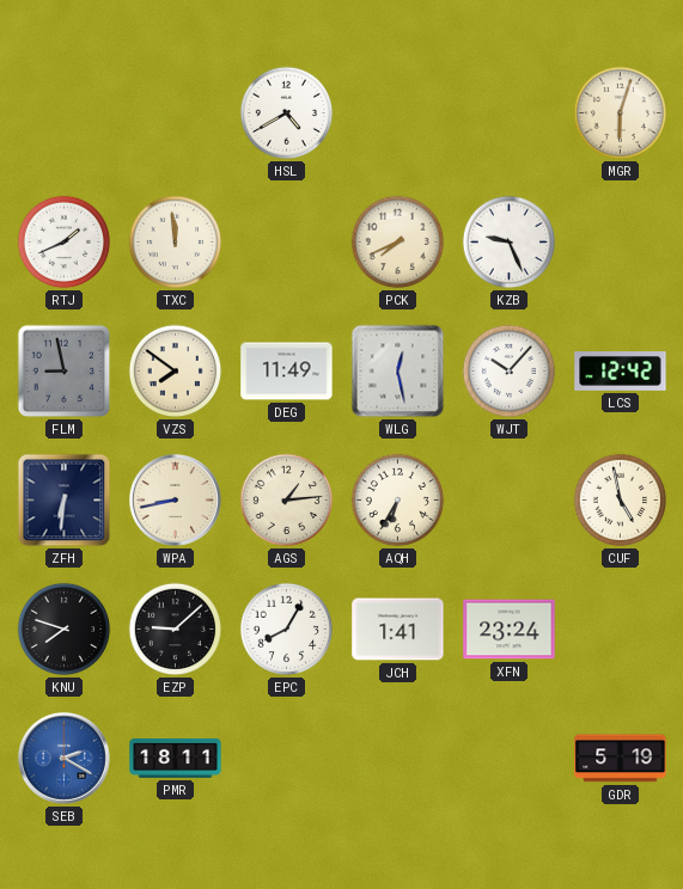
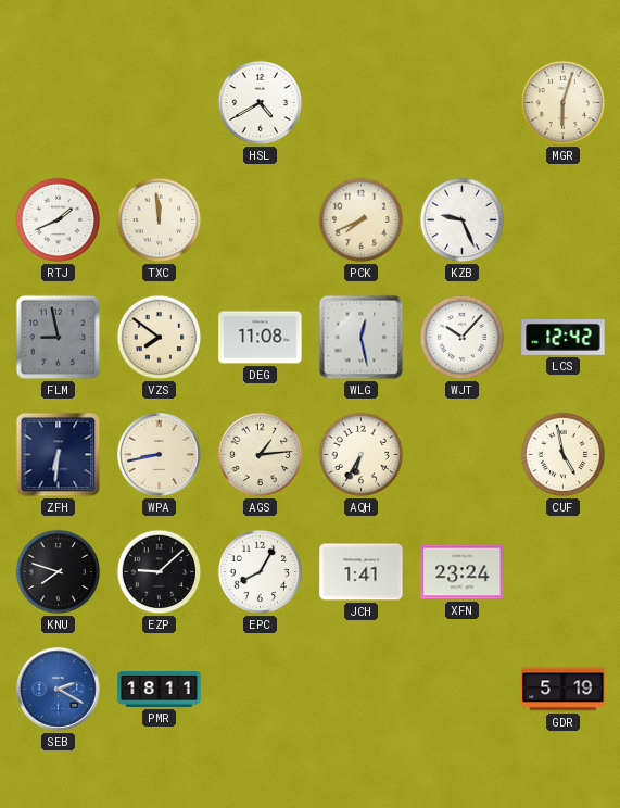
DEG: 11:49 -> 11:08 (261, 338)
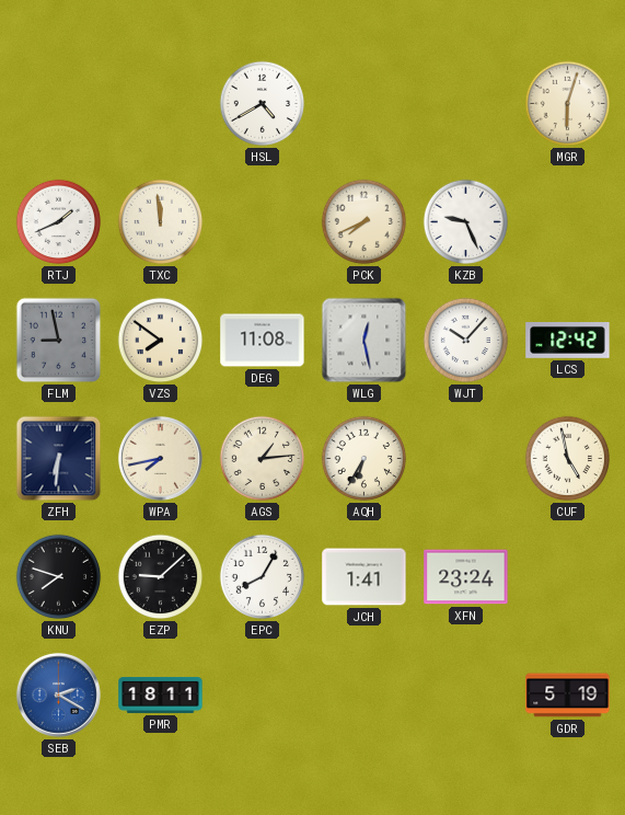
WPA: 8:43 -> 7:43 (160, 458)
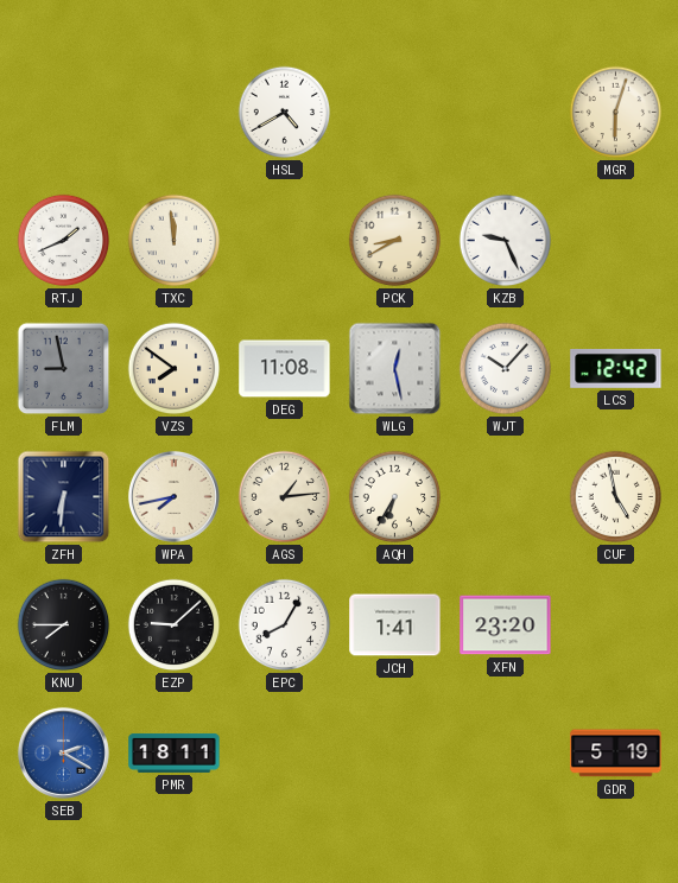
PCK: 7:41 -> 8:40 (395, 241)
KNU: 7:48 -> 7:45 (64, 625)
XFN: 23:24 -> 23:20 (506, 625)
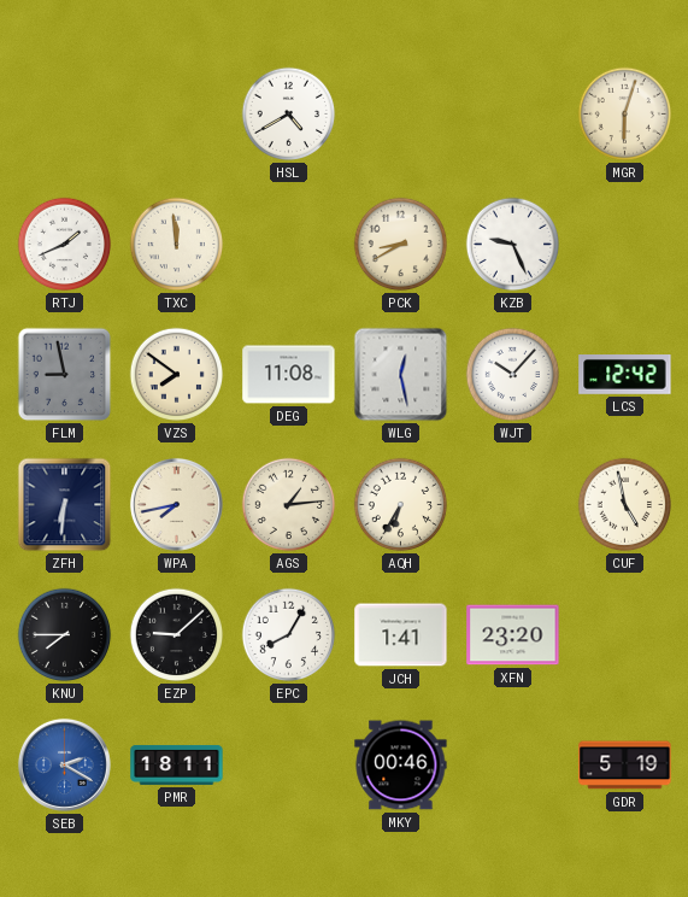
MKY: none -> 00:46 (401, 766)
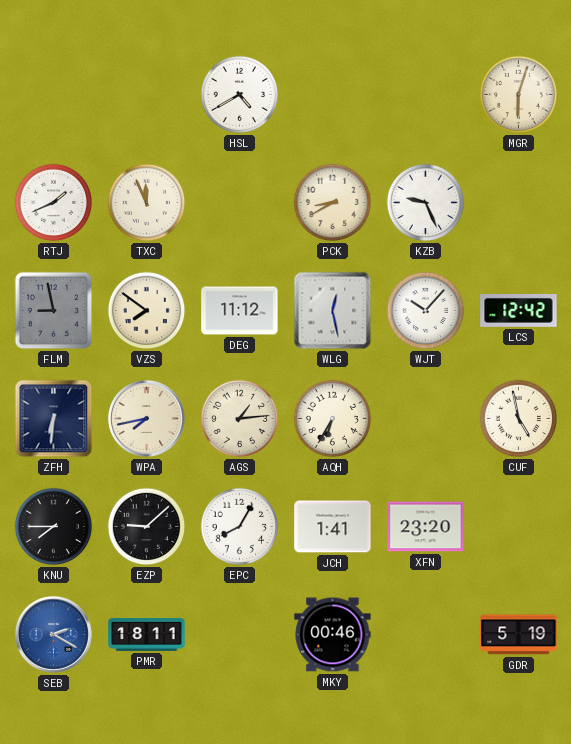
TXC: 11:59 -> 11:56 (147, 203)
DEG: 11:08 -> 11:12 (240, 311)
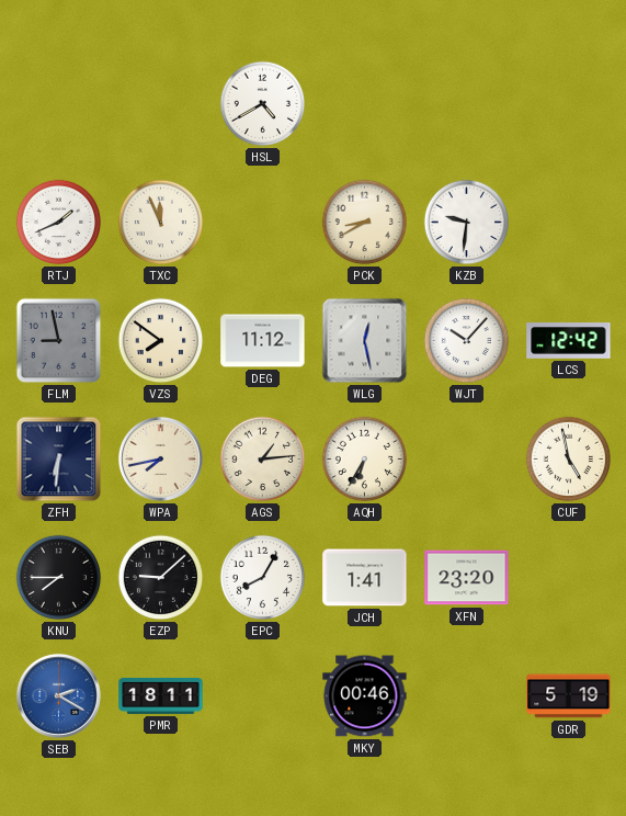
MGR: 6:03 -> none (519, 95)
KZB: 9:26 -> 9:31 (467, 223)
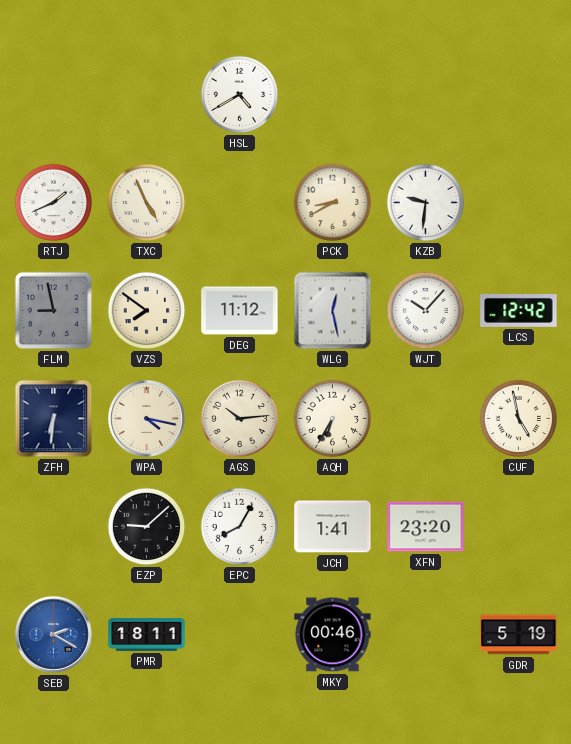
TXC: 11:56 -> 4:56 (147, 203)
WPA: 7:43 -> 4:17 (146, 418)
AGS: 1:14 -> 10:14 (240, 419)
KNU: 7:45 -> none (59, 578)
